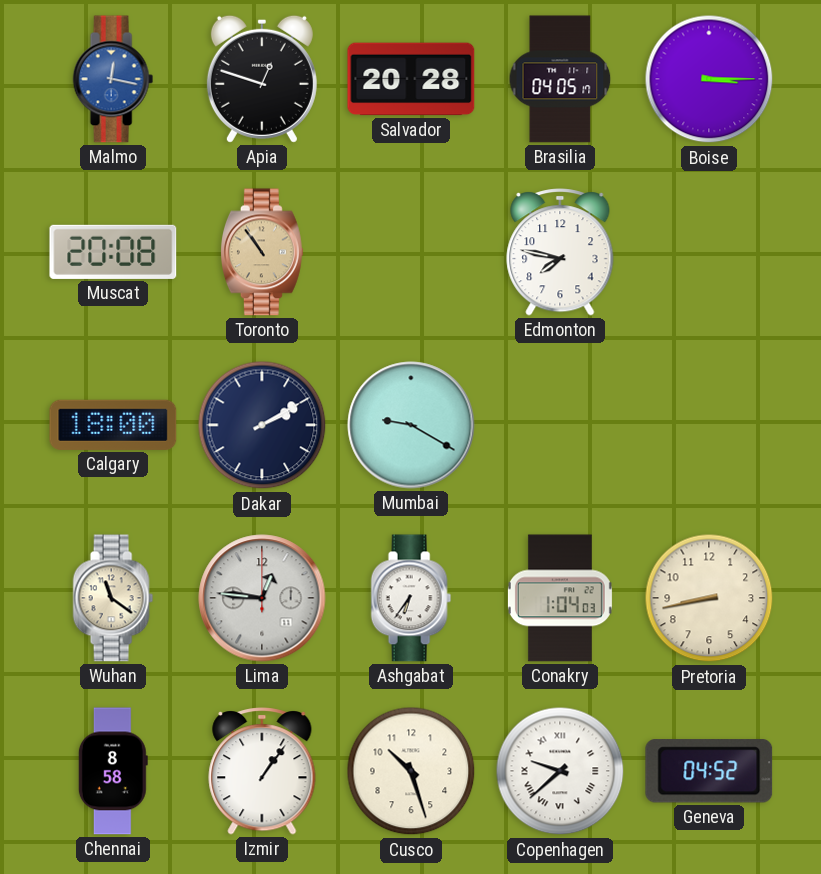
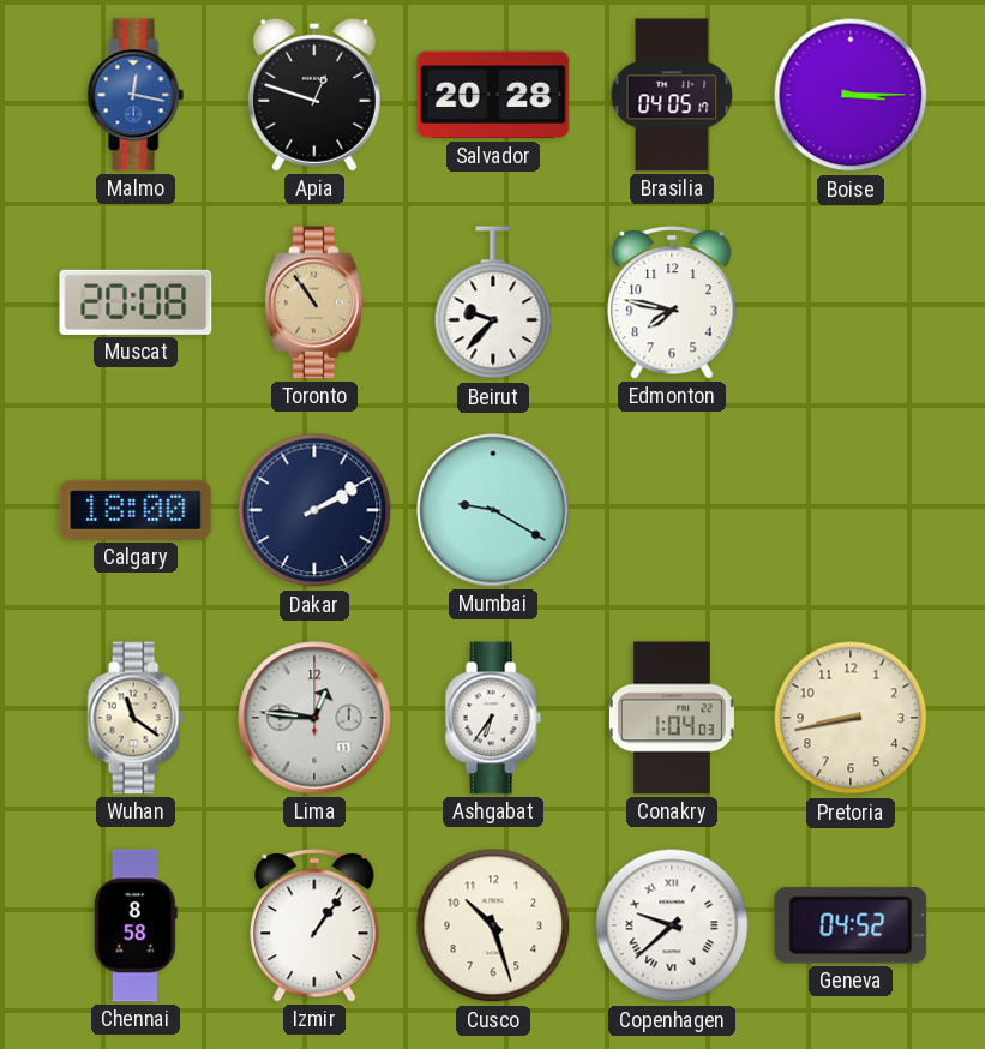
Beirut: none -> 9:37 (493, 304)
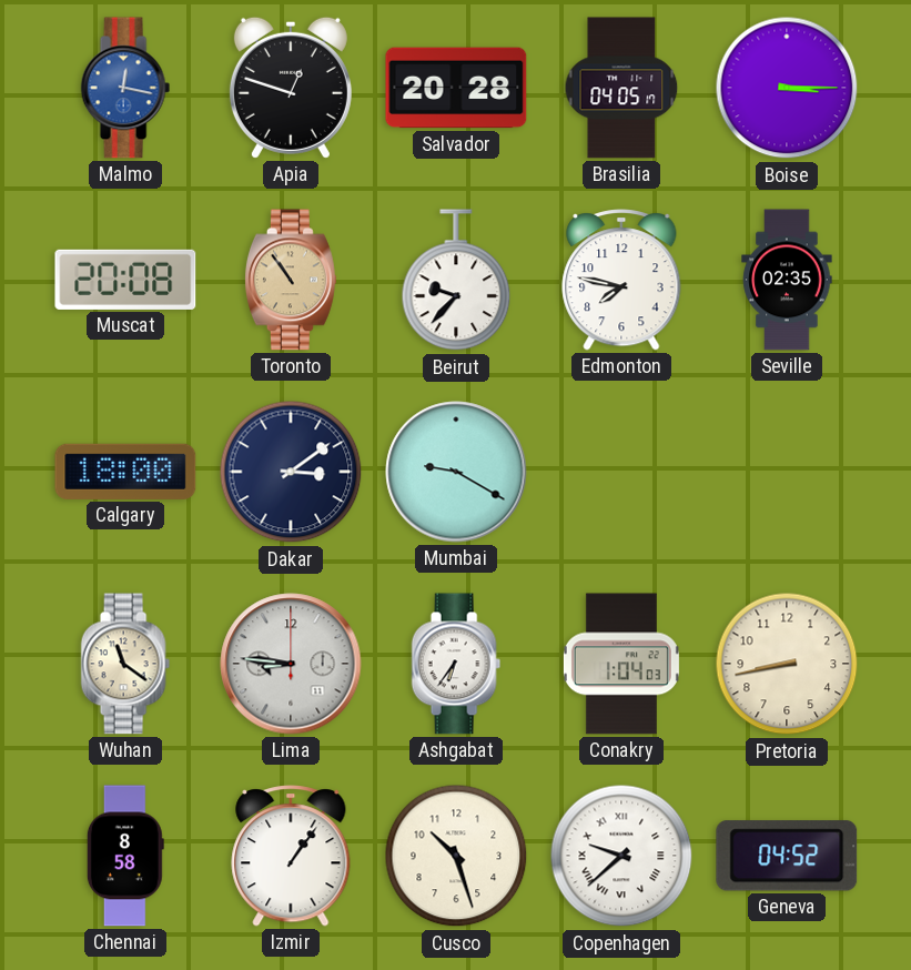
Seville: none -> 02:35 (787, 280)
Dakar: 2:10 -> 3:09 (291, 472)
Lima: 12:46 -> 8:46 (291, 664)
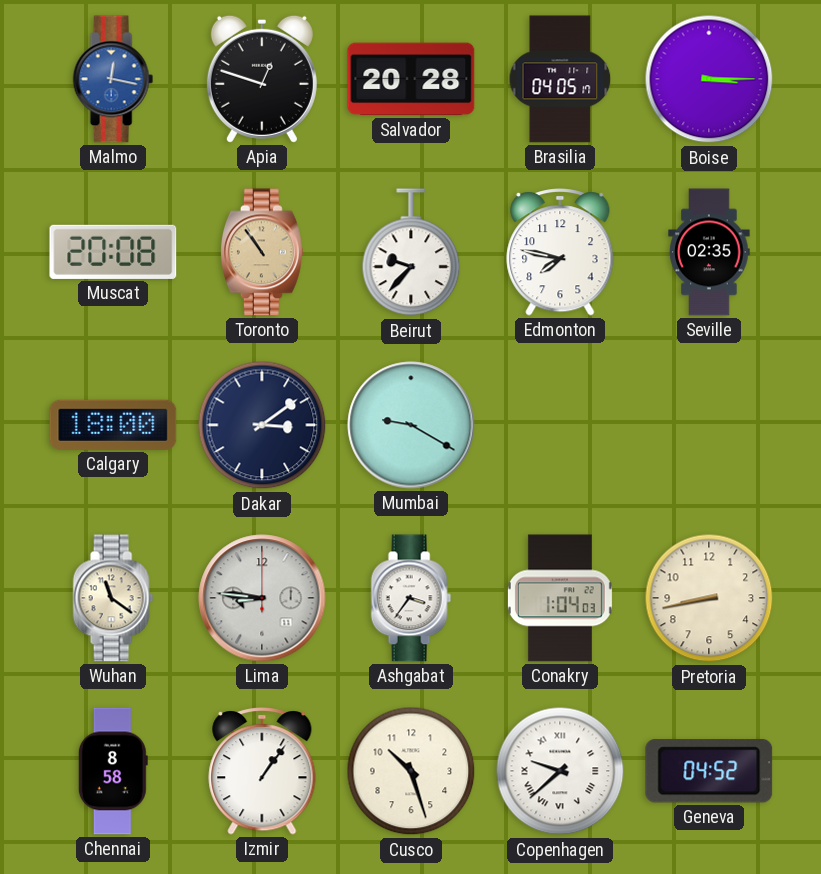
Ashgabat: 6:36 -> 3:36 (411, 598)
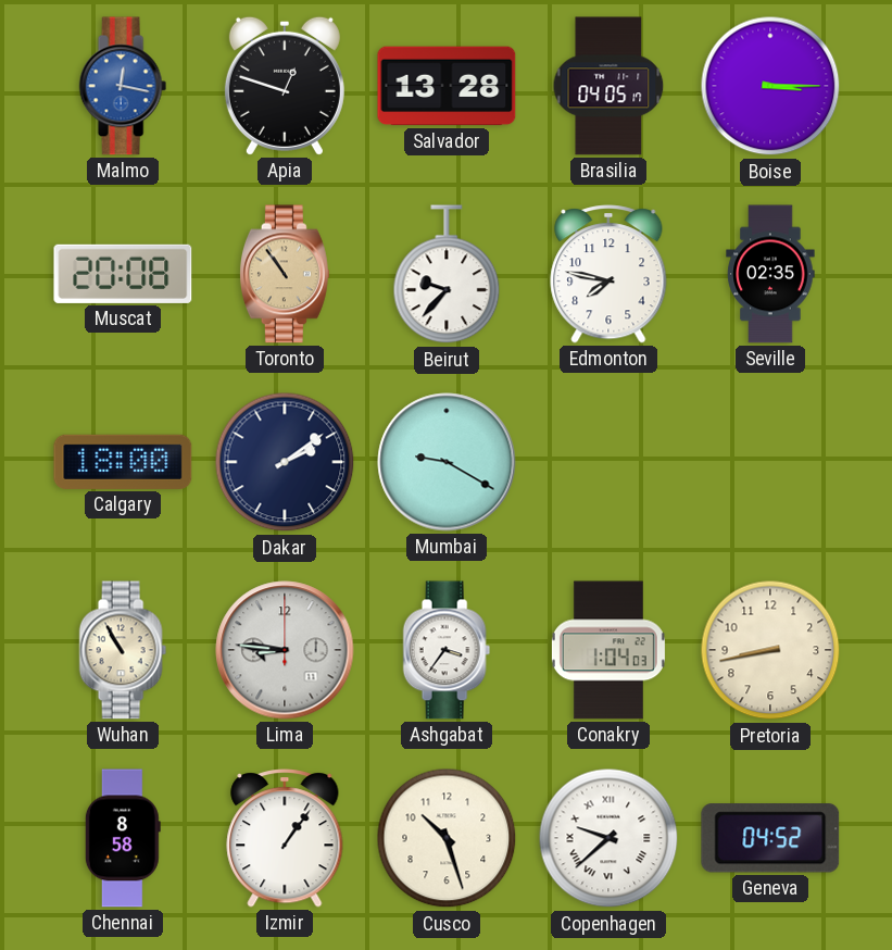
Salvador: 20:28 -> 13:28 (447, 86)
Dakar: 3:09 -> 2:09 (285, 462)
Wuhan: 11:21 -> 10:55 (123, 650)
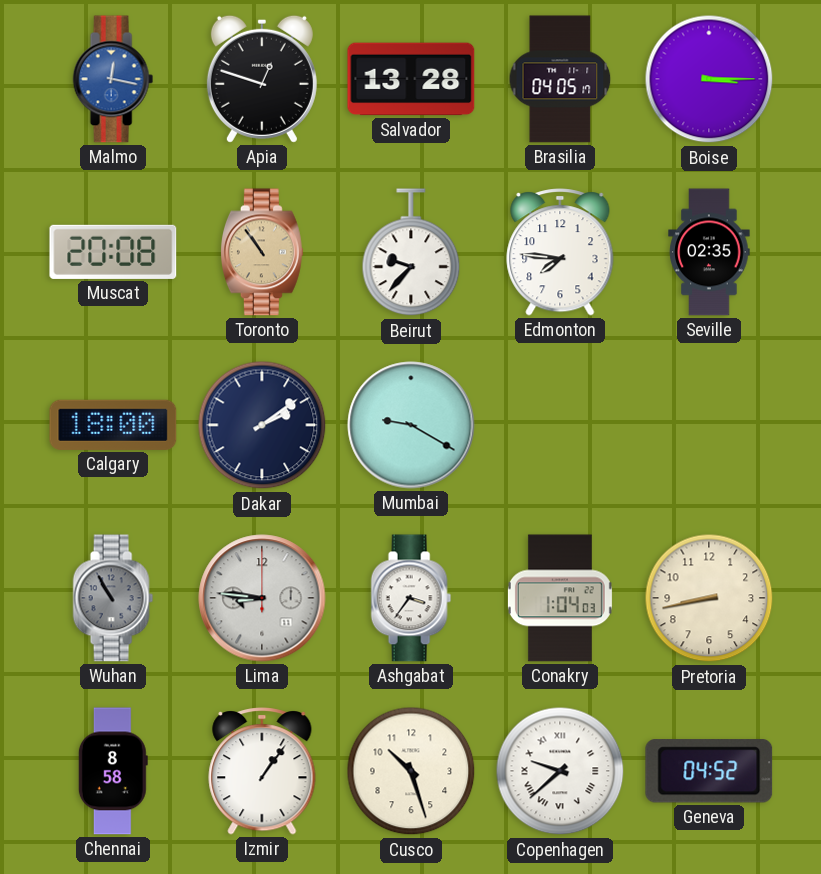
Edmonton: 7:47 -> 7:46 (560, 252)
Wuhan dial: cream -> grey (113, 598)
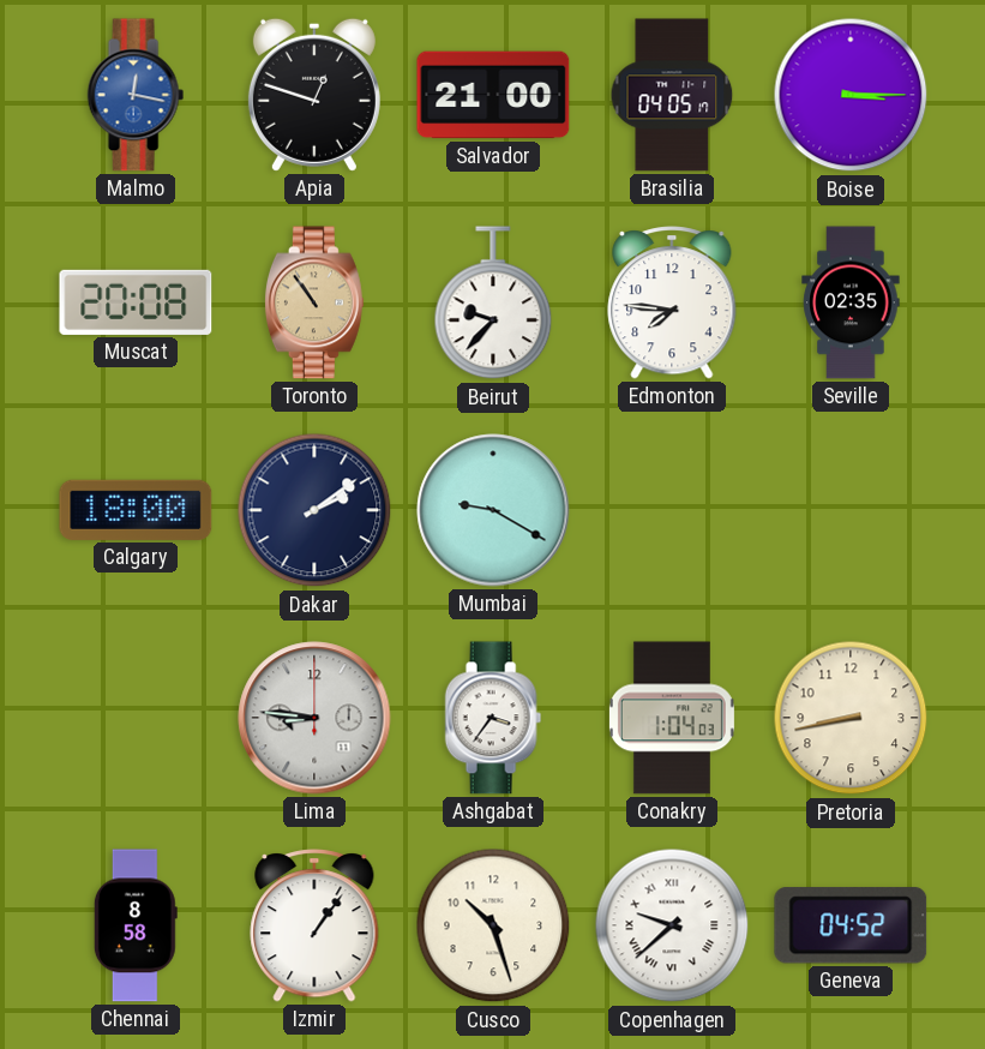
Salvador: 13:28 -> 21:00 (493, 95)
Wuhan: 10:55 -> none (113, 598)
